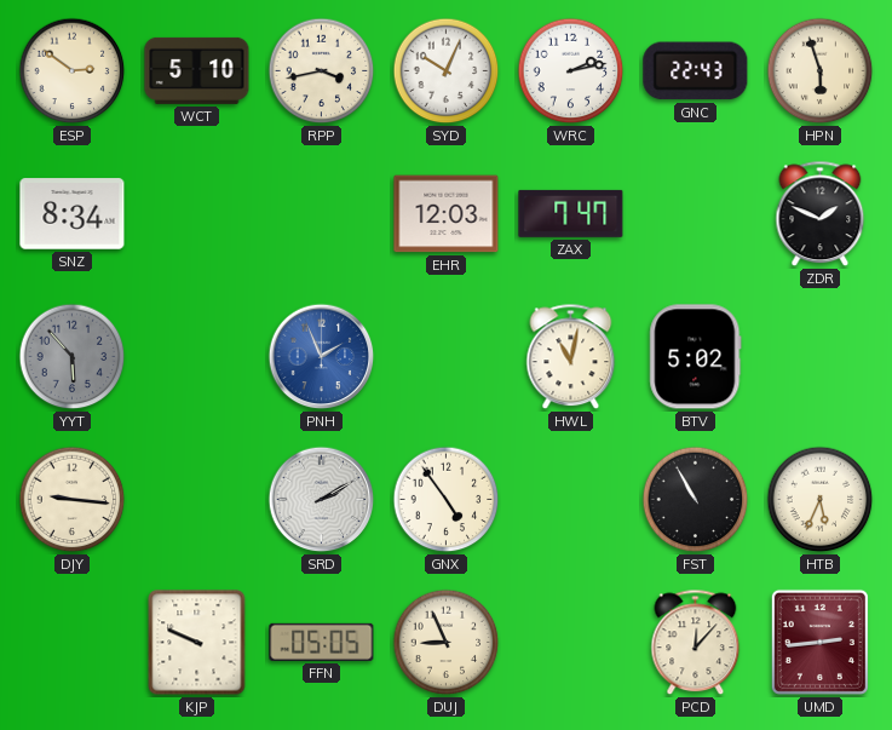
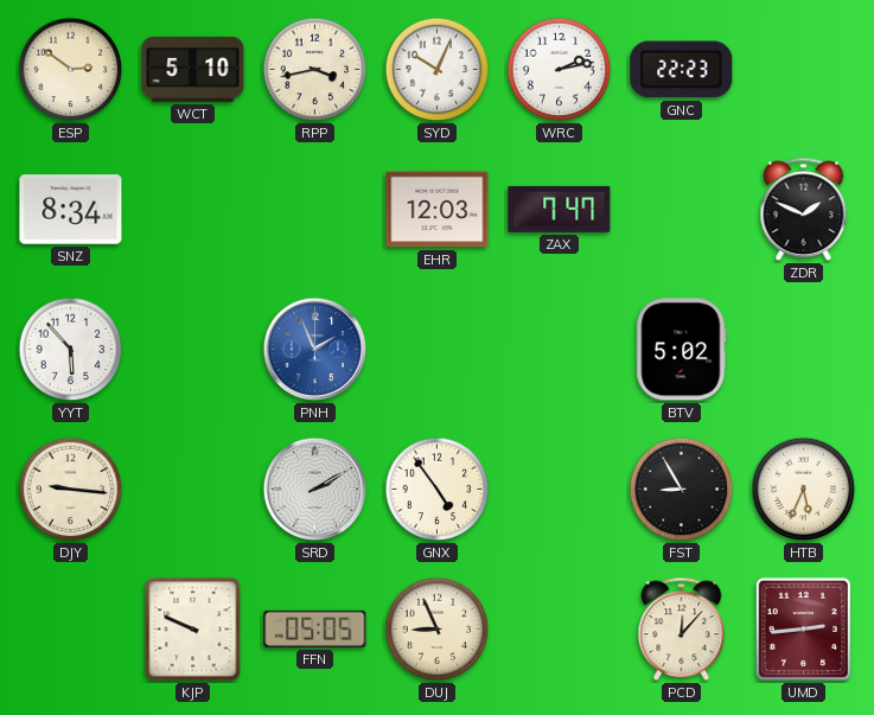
GNC: 22:43 -> 22:23 (682, 70)
HPN: 5:57 -> none (821, 71)
YYT dial: grey -> white (71, 350)
HWL: 11:02 -> none (571, 357)
FST: 10:55 -> 8:55 (682, 490)
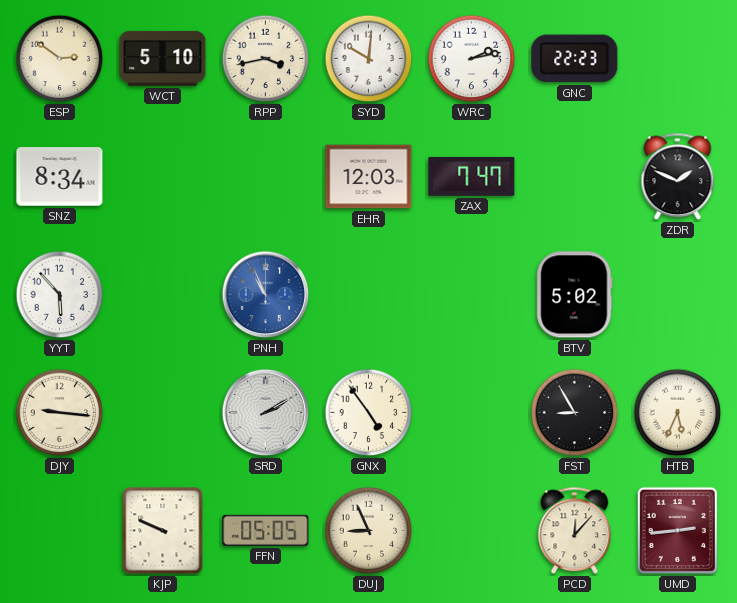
SYD: 10:04 -> 10:01 (369, 59)
PNH: 1:56 -> 10:56 (266, 295)
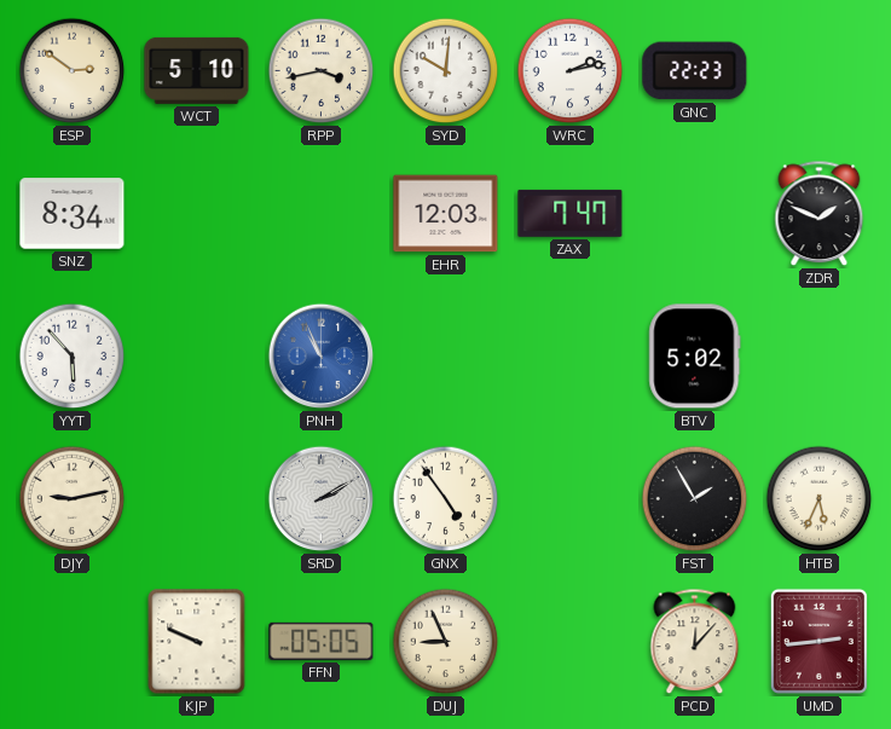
DJY: 9:16 -> 9:13 (73, 499)
FST: 8:55 -> 1:55 (695, 499)
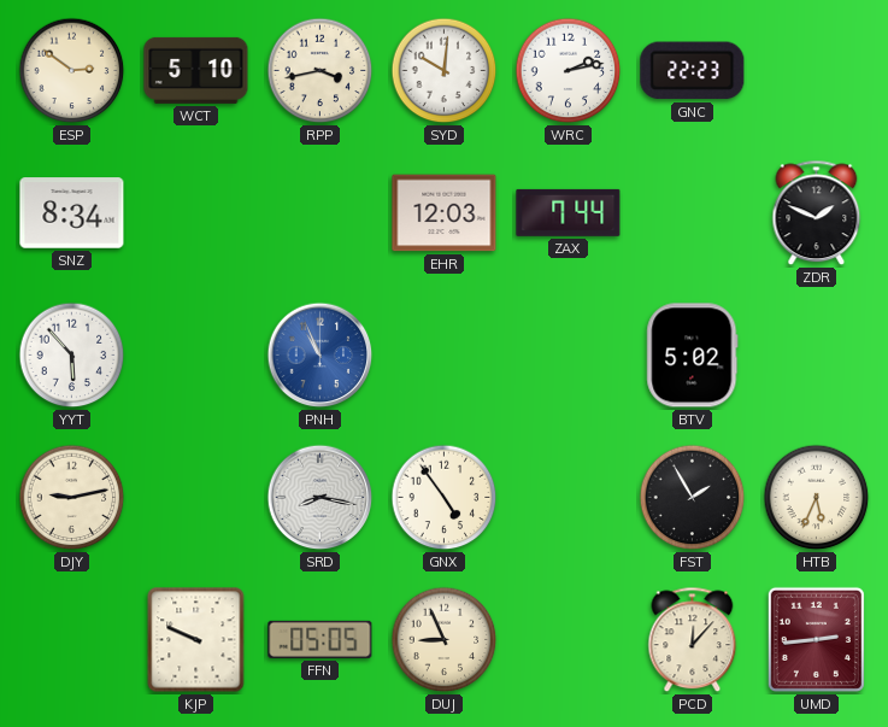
ZAX: 7:47 -> 7:44 (569, 212)
SRD: 2:10 -> 8:17 (320, 498)
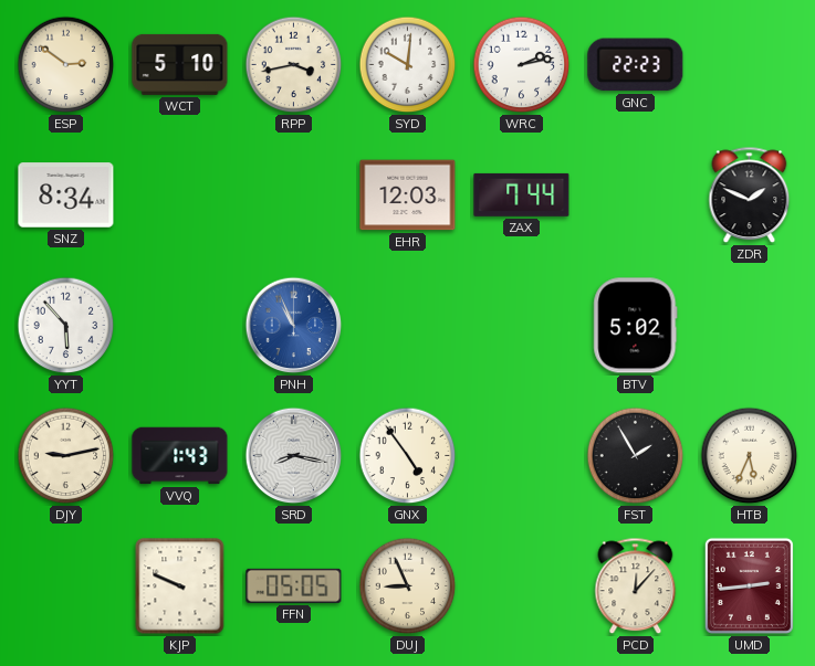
VVQ: none -> 1:43 (180, 456)
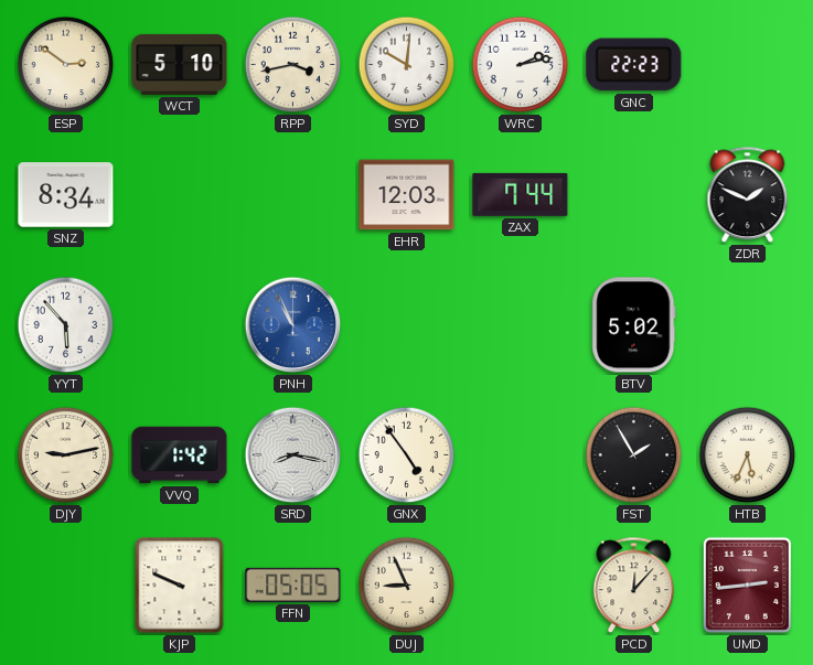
VVQ: 1:43 -> 1:42 (180, 455)
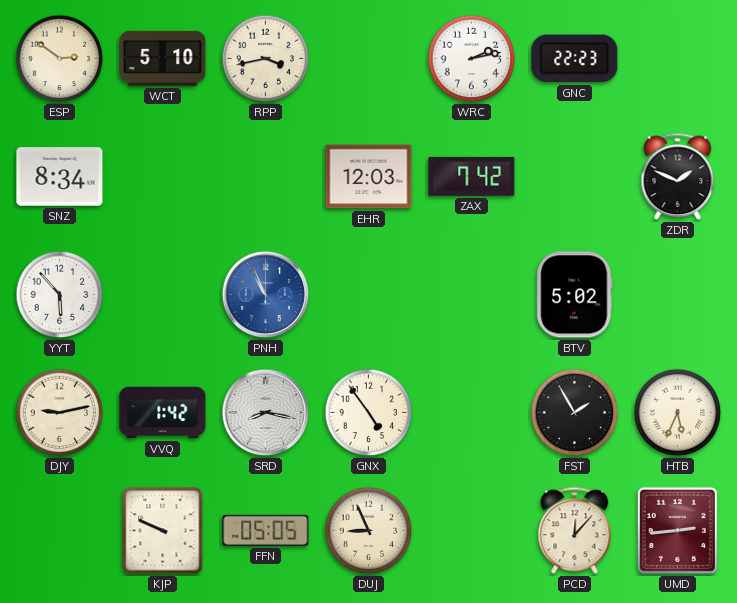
SYD: 10:01 -> none (407, 65)
ZAX: 7:44 -> 7:42 (472, 176)
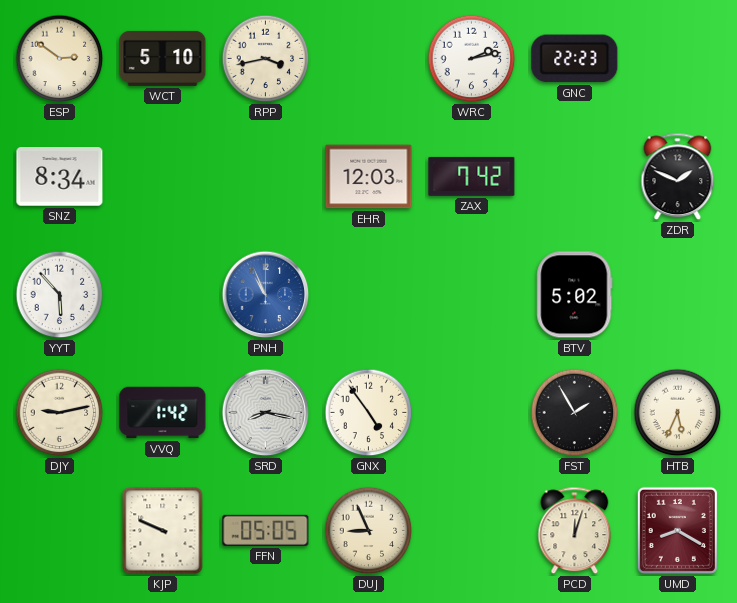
PCD: 12:07 -> 12:03 (575, 531)
UMD: 2:44 -> 8:20 (677, 530)
